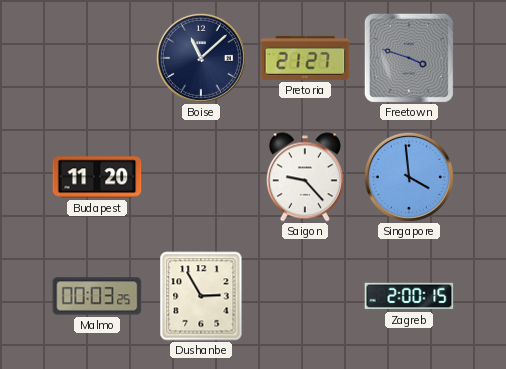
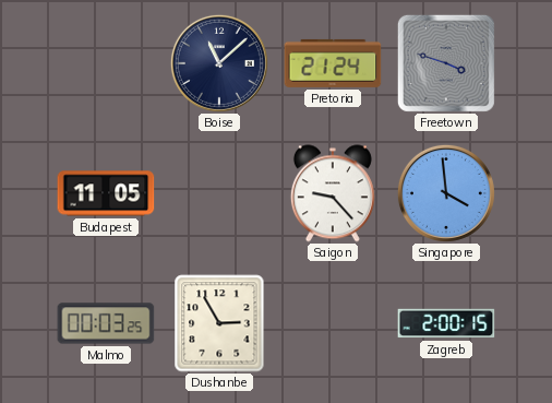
Pretoria: 21:27 -> 21:24 (333, 63)
Budapest: 11:20 -> 11:05 (106, 193)
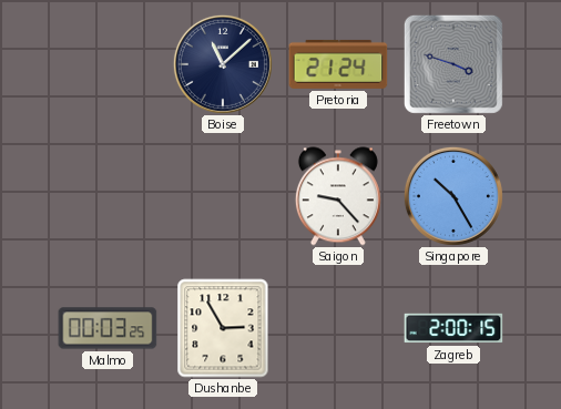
Budapest: 11:05 -> none (106, 193)
Singapore: 3:59 -> 10:25 (453, 196)
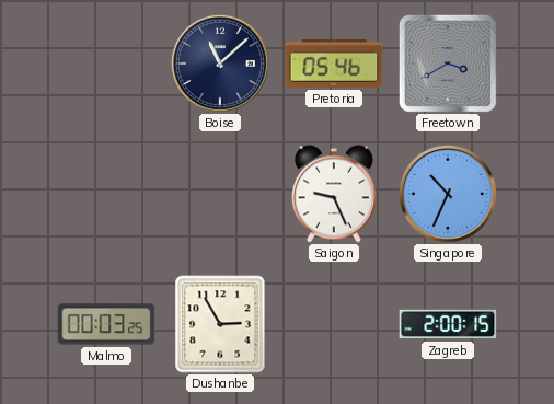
Pretoria: 21:24 -> 05:46 (334, 64)
Freetown: 3:48 -> 3:40 (448, 64)
Saigon: 9:23 -> 9:26 (334, 194)
Singapore: 10:25 -> 10:34 (448, 194)
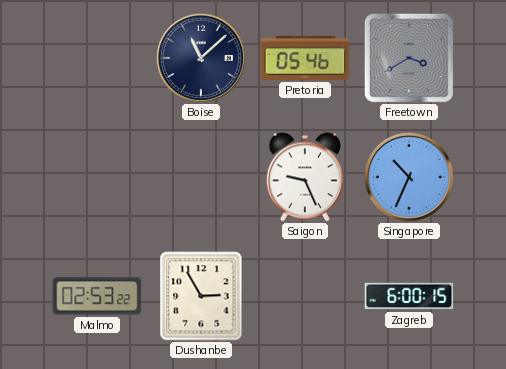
Malmo: 00:03 -> 02:53 (97, 296)
Zagreb: 2:00 -> 6:00 (409, 296)
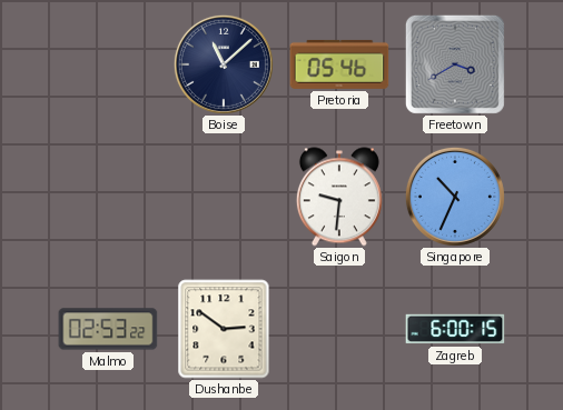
Saigon: 9:26 -> 9:31 (339, 197)
Dushanbe: 2:55 -> 2:51 (224, 329)
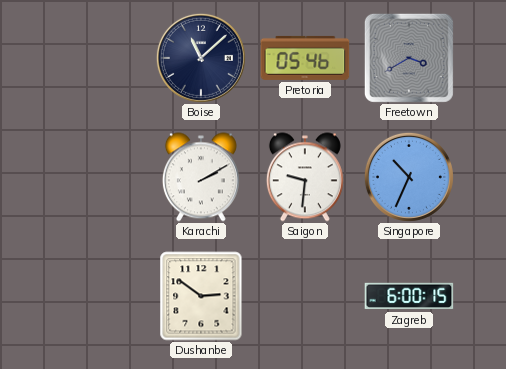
Karachi: none -> 2:10 (201, 177)
Malmo: 02:53 -> none (108, 329)
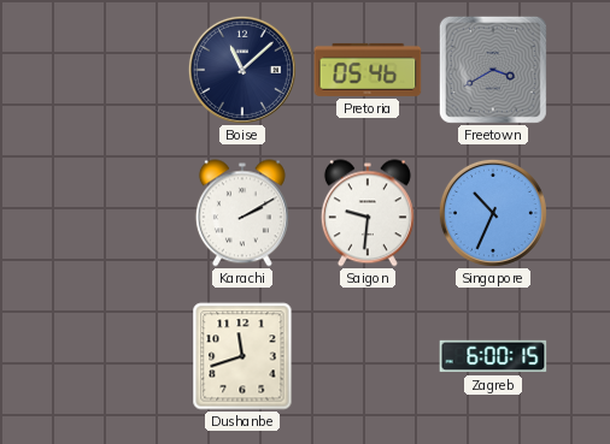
Dushanbe: 2:51 -> 11:42 (242, 356)
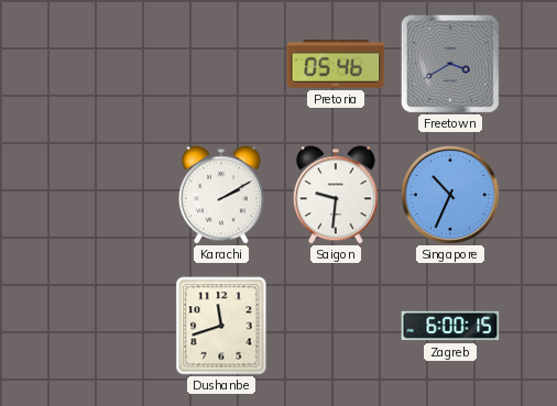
Boise: 11:08 -> none (242, 70)
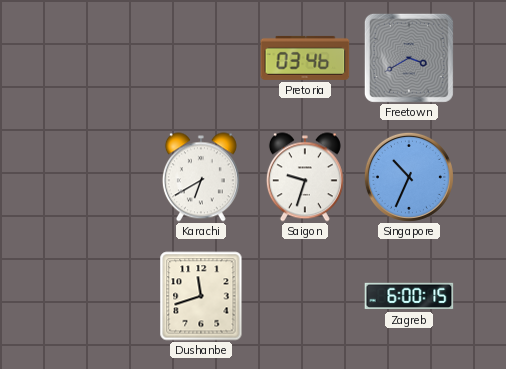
Pretoria: 05:46 -> 03:46 (305, 58)
Karachi: 2:10 -> 6:40 (201, 177)
Saigon: 9:31 -> 9:33 (305, 177)
